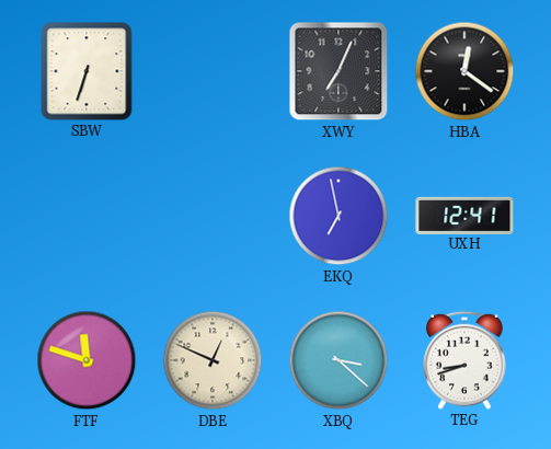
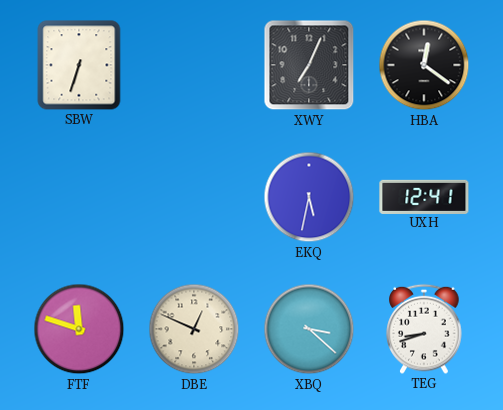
EKQ: 6:58 -> 5:32 (309, 197)
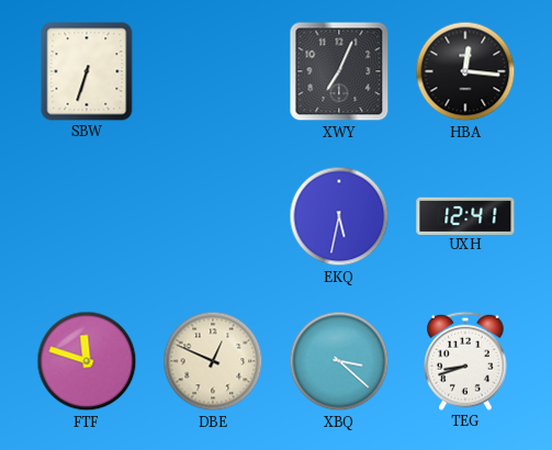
HBA: 12:21 -> 12:16 (465, 71)
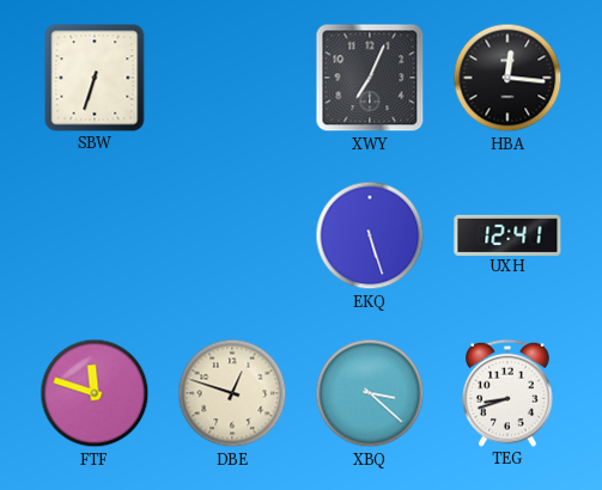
EKQ: 5:32 -> 5:27 (370, 235)
DBE: 12:49 -> 12:48 (232, 393)
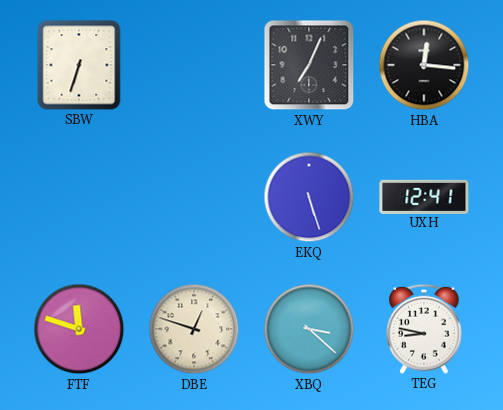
TEG: 8:42 -> 8:47 (424, 329)
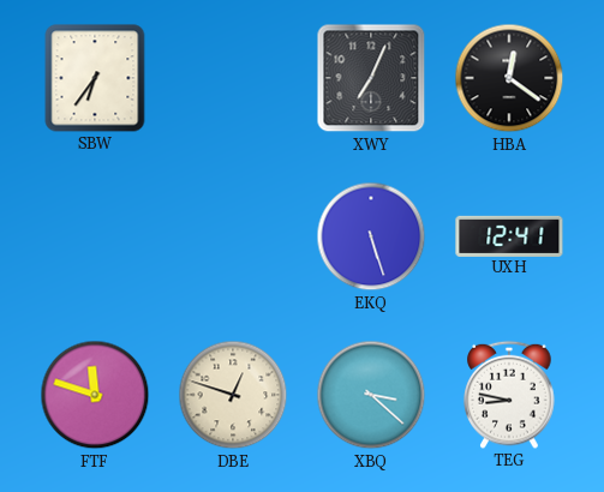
SBW: 6:33 -> 6:36 (95, 78)
HBA: 12:16 -> 12:21 (509, 78)
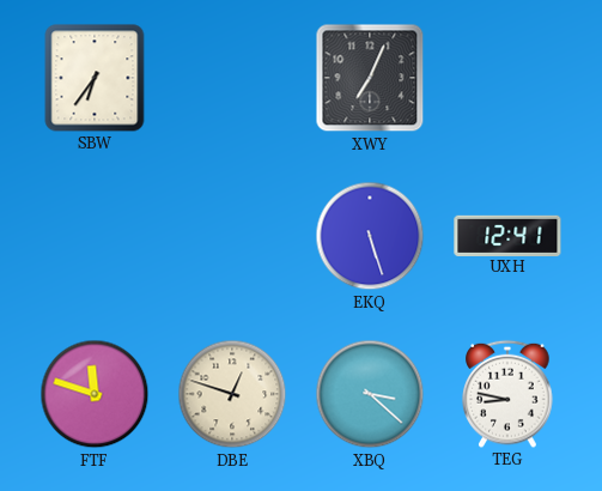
HBA: 12:21 -> none (509, 78)
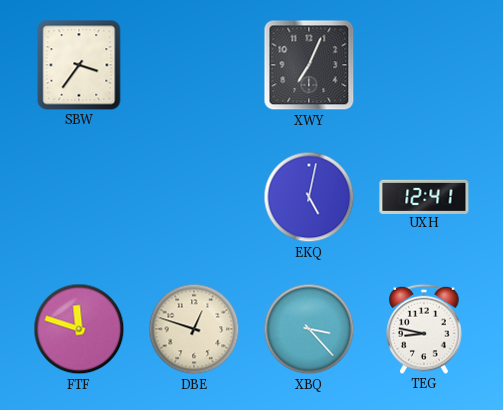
SBW: 6:36 -> 3:36 (79, 65)
EKQ: 5:27 -> 5:02 (309, 197)
XBQ: 3:22 -> 3:23 (309, 329)
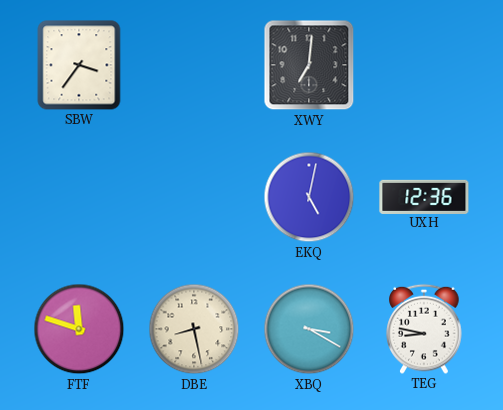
XWY: 7:04 -> 7:01 (309, 65)
UXH: 12:41 -> 12:36 (424, 196)
DBE: 12:48 -> 8:28 (194, 329)
XBQ: 3:23 -> 3:20 (309, 329)
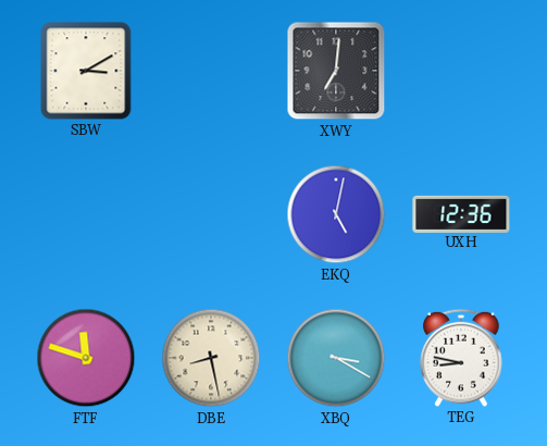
SBW: 3:36 -> 3:10 (86, 71)
